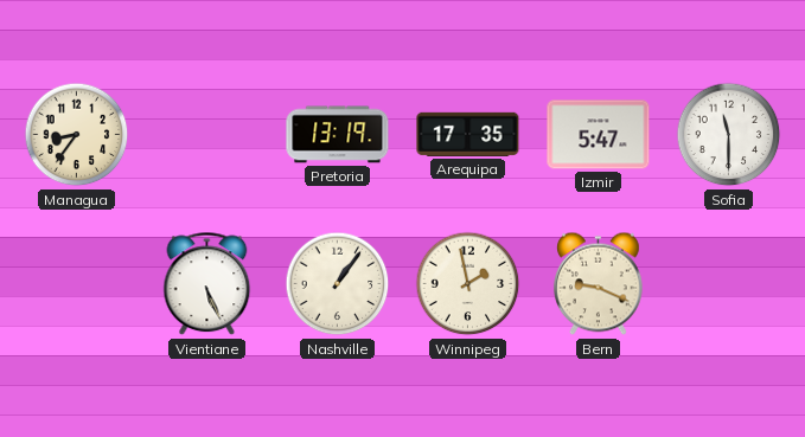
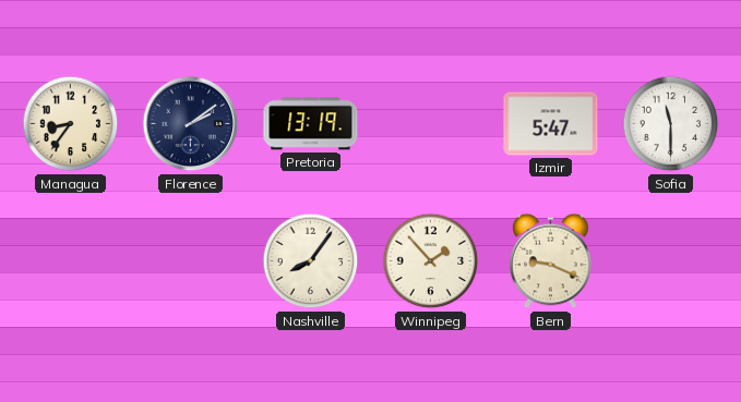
Florence: none -> 2:09 (191, 124)
Arequipa: 17:35 -> none (468, 134)
Vientiane: 5:26 -> none (207, 284)
Nashville: 1:06 -> 8:06 (311, 261)
Winnipeg: 1:58 -> 1:53 (431, 261)
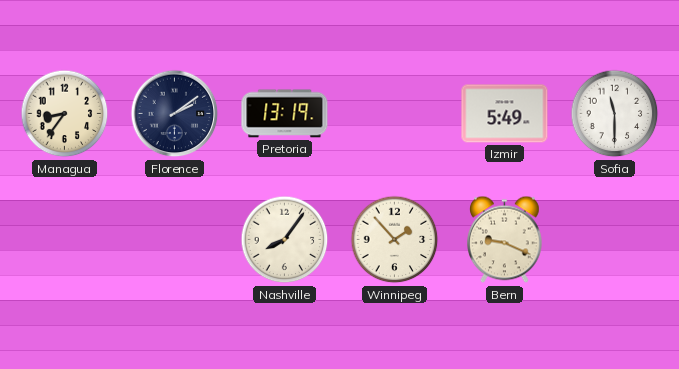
Izmir: 5:47 -> 5:49 (505, 114)
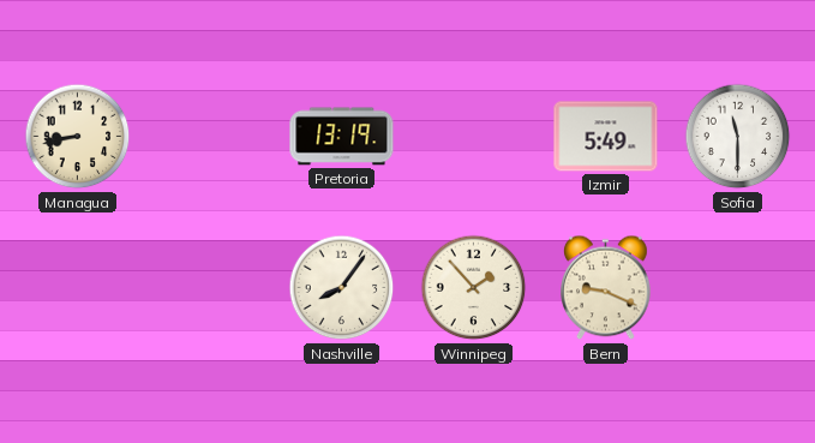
Managua: 8:36 -> 8:43 (78, 137)
Florence: 2:09 -> none (175, 114)
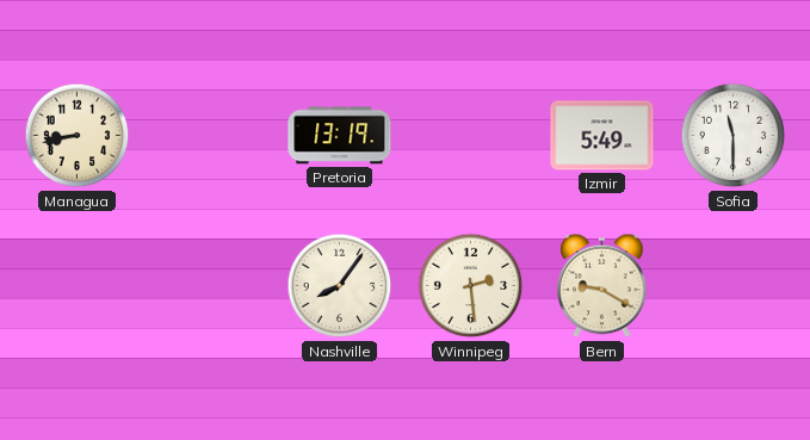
Winnipeg: 1:53 -> 2:29 (471, 286)
Bern: 9:19 -> 9:20 (602, 286)
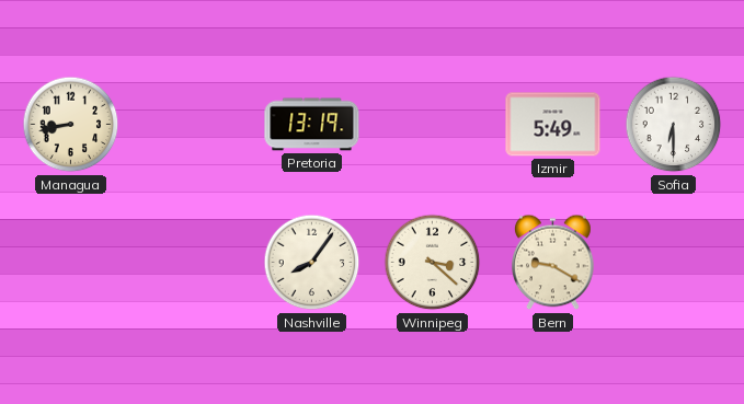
Sofia: 11:30 -> 6:30 (674, 125)
Winnipeg: 2:29 -> 3:22 (433, 263)
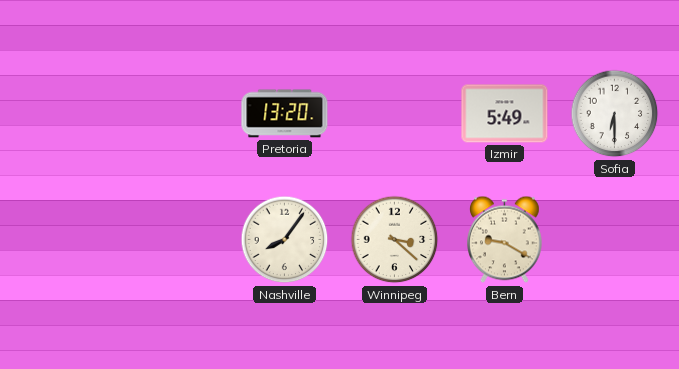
Managua: 8:43 -> none (71, 125)
Pretoria: 13:19 -> 13:20 (285, 114)
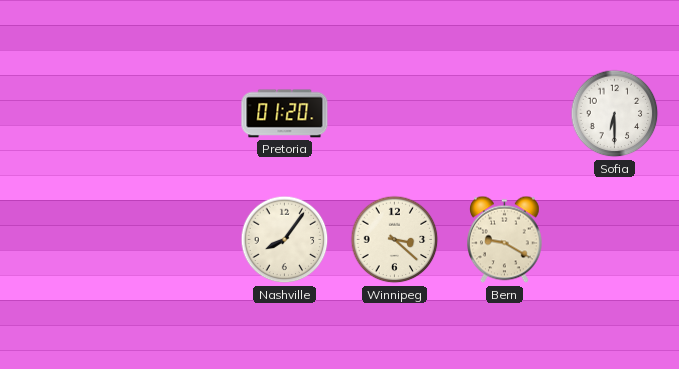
Pretoria: 13:20 -> 01:20 (285, 114)
Izmir: 5:49 -> none (505, 114)
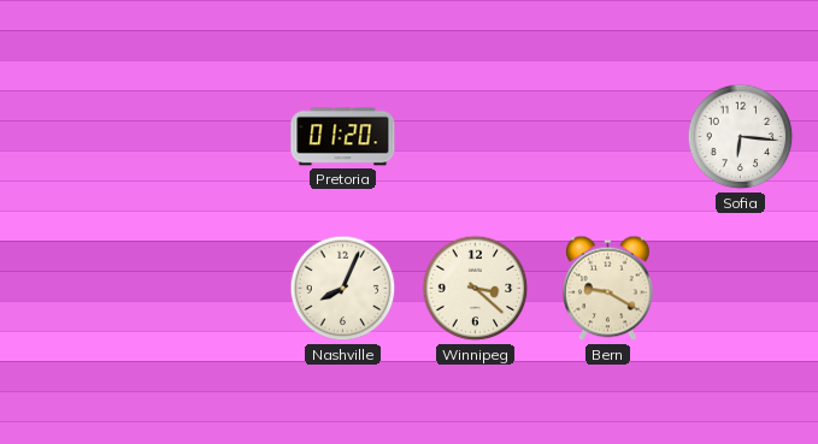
Sofia: 6:30 -> 6:16 (741, 137)
Nashville: 8:06 -> 8:04 (343, 289)
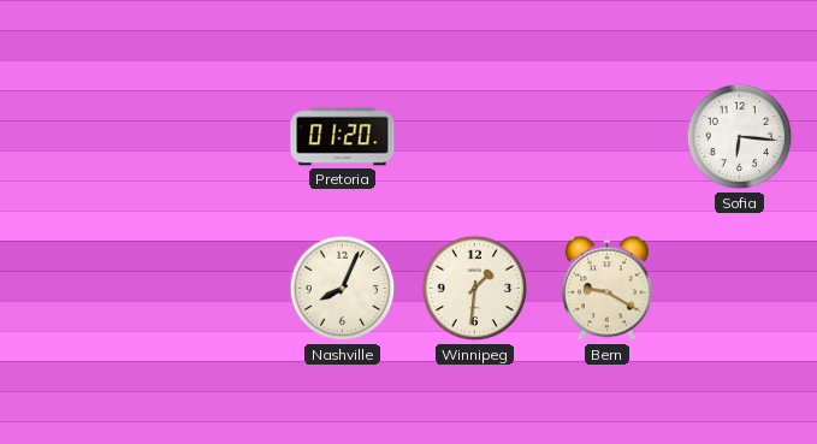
Winnipeg: 3:22 -> 1:31 (475, 289)
